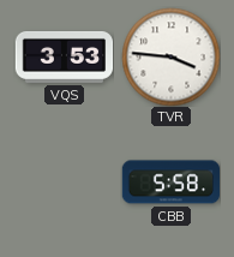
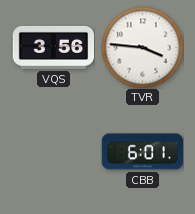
VQS: 3:53 -> 3:56 (53, 47)
CBB: 5:58 -> 6:01 (142, 152)
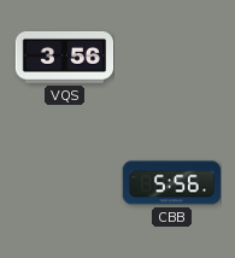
TVR: 3:46 -> none (142, 47)
CBB: 6:01 -> 5:56 (171, 183)
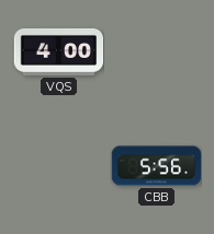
VQS: 3:56 -> 4:00 (58, 51)
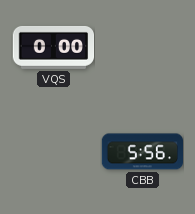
VQS: 4:00 -> 0:00 (53, 47)
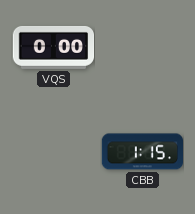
CBB: 5:56 -> 1:15 (142, 152)
